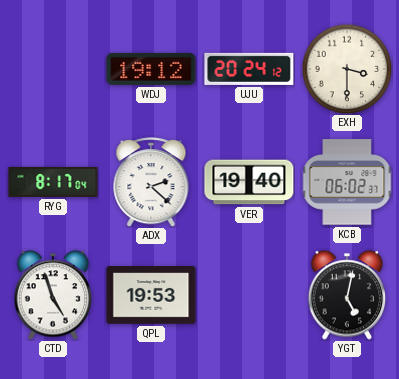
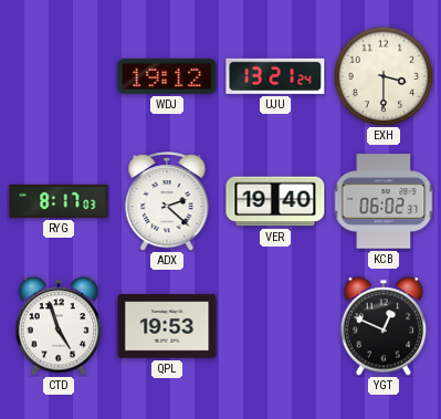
UJU: 20:24 -> 13:21 (275, 76)
RYG: 8:17:04 -> 8:17:03 (59, 201)
YGT: 5:02 -> 12:49 (384, 326)
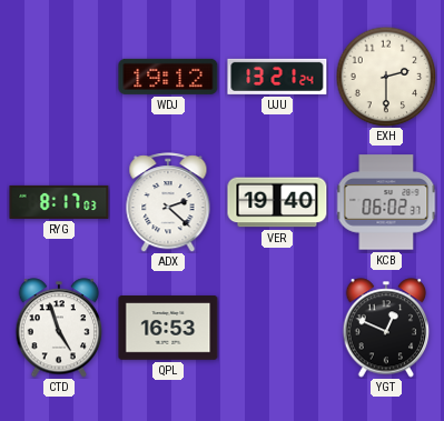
EXH: 3:30 -> 2:30 (386, 77)
QPL: 19:53 -> 16:53 (168, 328)
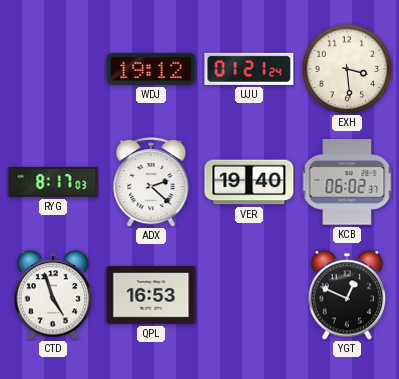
UJU: 13:21 -> 01:21 (249, 69)
EXH: 2:30 -> 3:29 (347, 69)
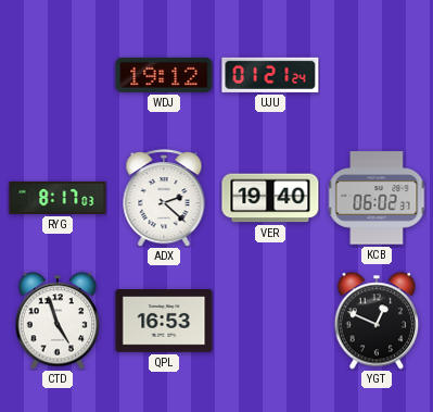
EXH: 3:29 -> none (347, 69)
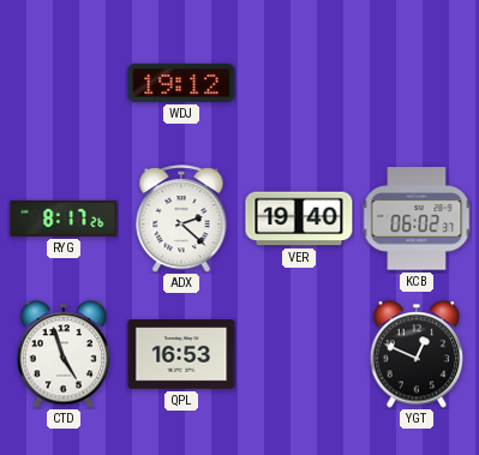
UJU: 01:21 -> none (270, 75)
RYG: 8:17:03 -> 8:17:26 (64, 218)
